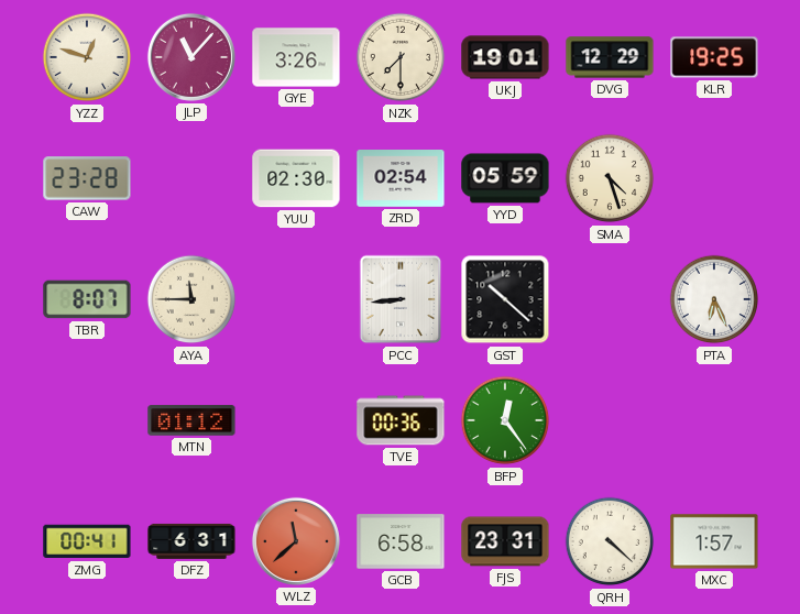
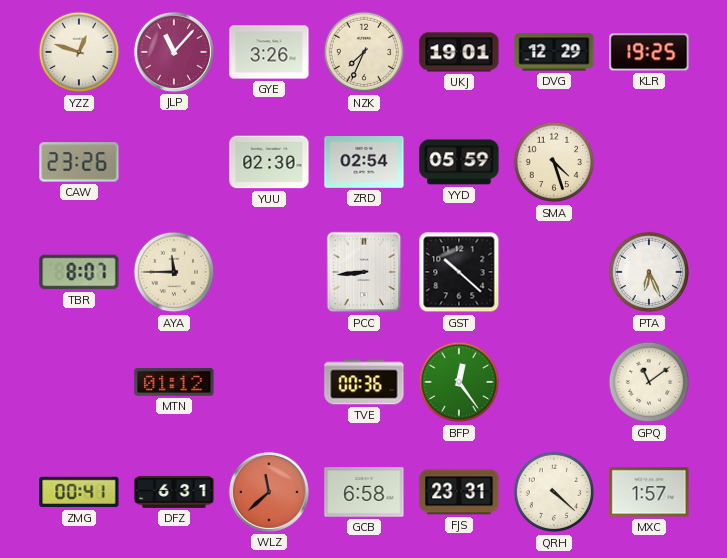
NZK: 7:30 -> 7:34 (364, 52)
CAW: 23:28 -> 23:26 (79, 162)
GPQ: none -> 11:09 (649, 382)
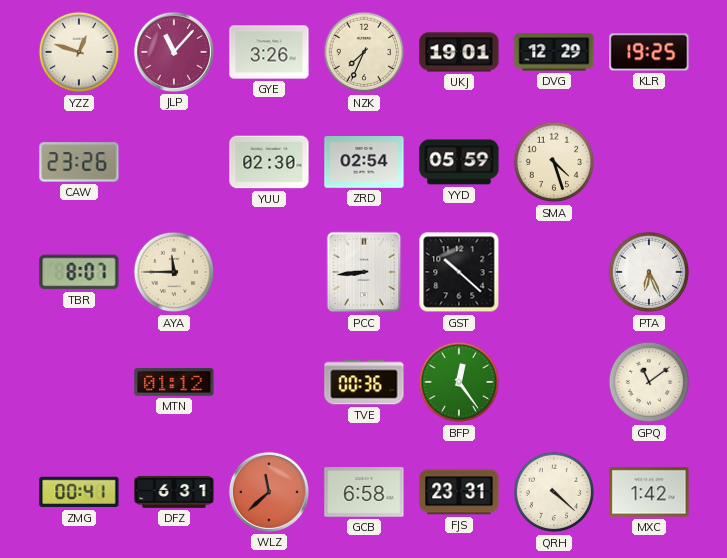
MXC: 1:57 -> 1:42 (649, 492)
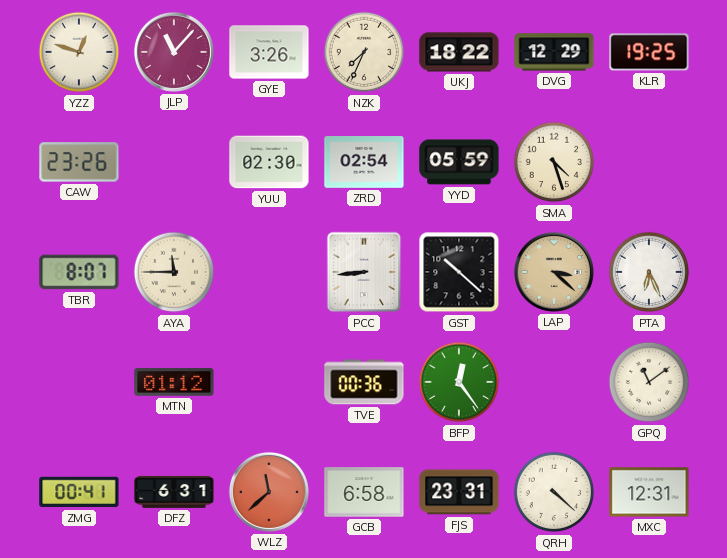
UKJ: 19:01 -> 18:22 (459, 52)
LAP: none -> 3:22 (554, 272)
MXC: 1:42 -> 12:31 (649, 492)
